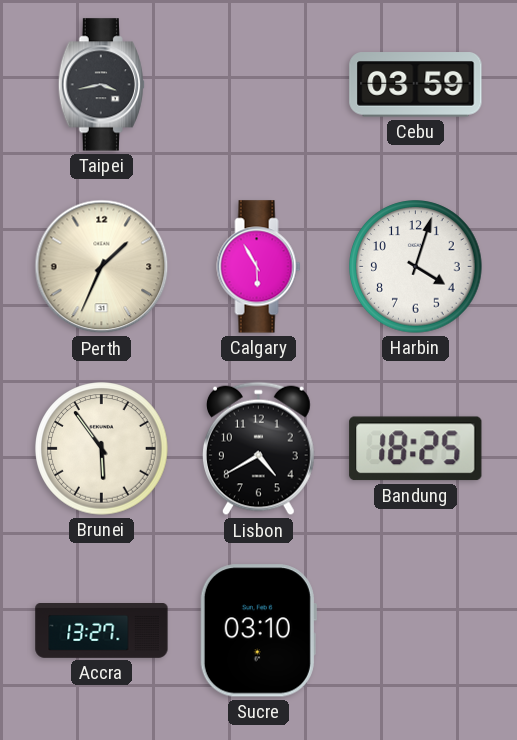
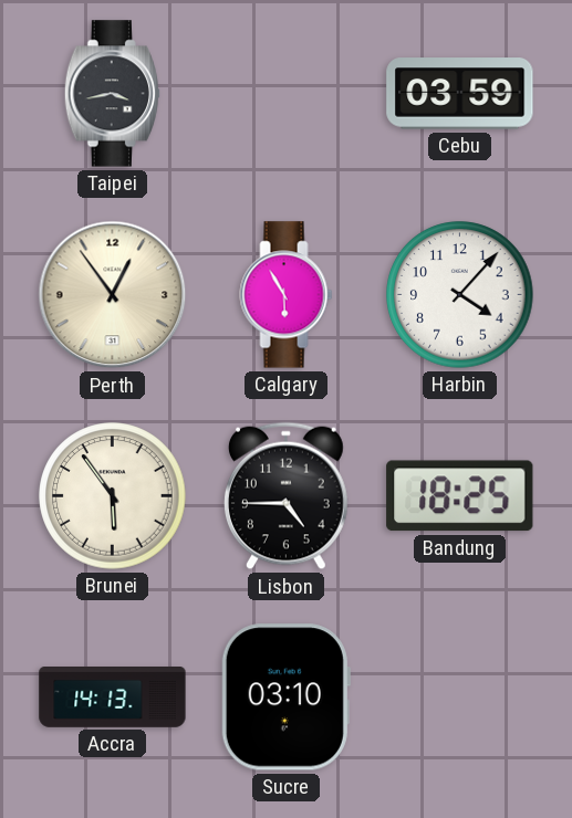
Perth: 1:34 -> 12:54 (113, 295)
Harbin: 4:03 -> 4:07 (460, 295)
Lisbon: 4:40 -> 4:45 (285, 496)
Accra: 13:27 -> 14:13 (113, 698)
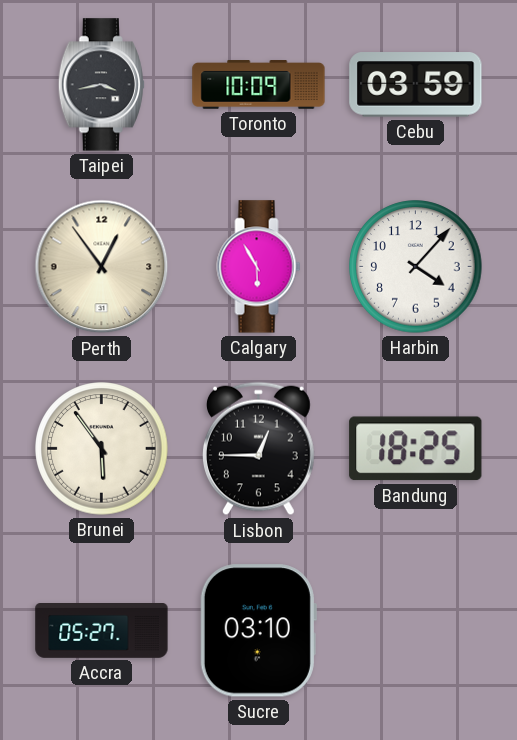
Toronto: none -> 10:09 (259, 85)
Lisbon: 4:45 -> 12:45 (258, 449)
Accra: 14:13 -> 05:27 (102, 631)
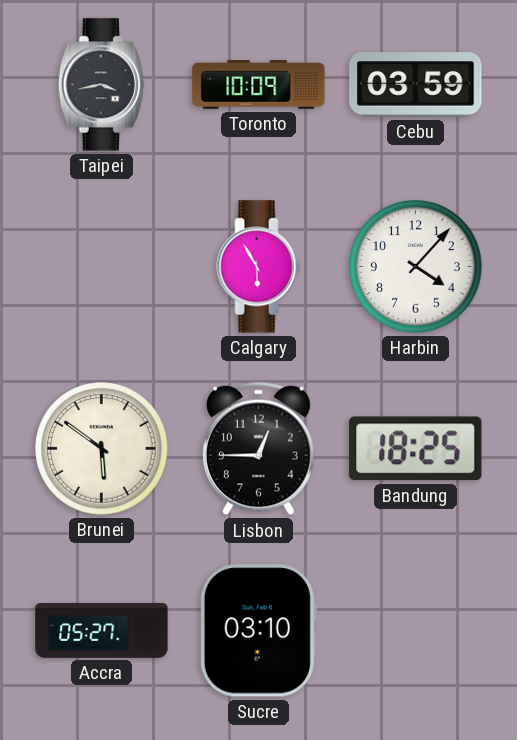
Perth: 12:54 -> none (102, 267)
Brunei: 5:54 -> 5:51 (102, 449)
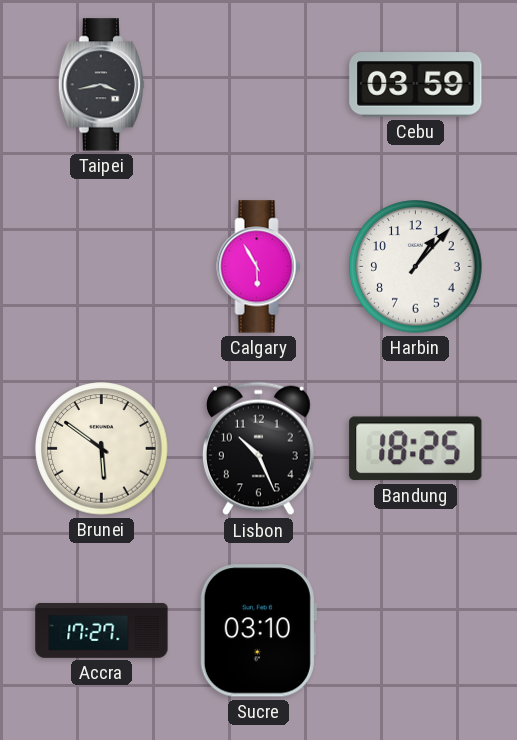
Toronto: 10:09 -> none (259, 85)
Harbin: 4:07 -> 1:07 (416, 267)
Lisbon: 12:45 -> 10:26 (258, 449)
Accra: 05:27 -> 17:27 (102, 631)
